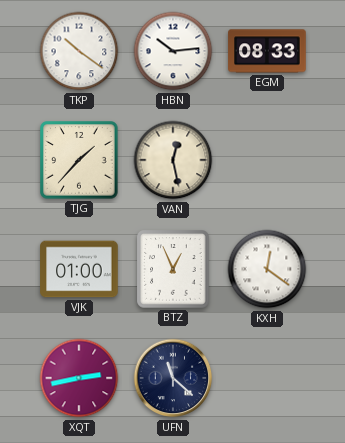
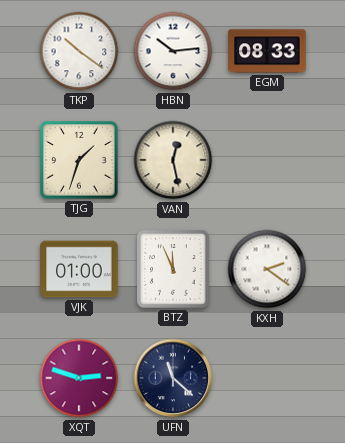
TJG: 1:37 -> 1:33 (79, 160)
BTZ: 12:56 -> 11:56 (173, 269)
KXH: 12:21 -> 2:21 (267, 269)
XQT: 2:43 -> 2:48 (79, 378)
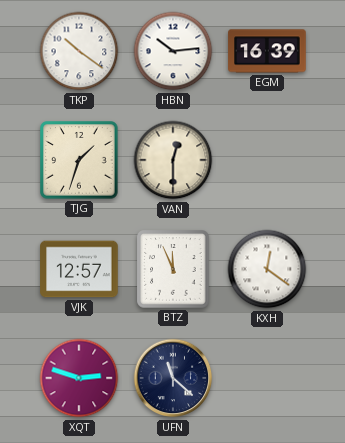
EGM: 08:33 -> 16:39 (267, 51)
VAN: 12:28 -> 12:30 (173, 160)
VJK: 01:00 -> 12:57 (79, 269)
KXH: 2:21 -> 12:21 (267, 269)
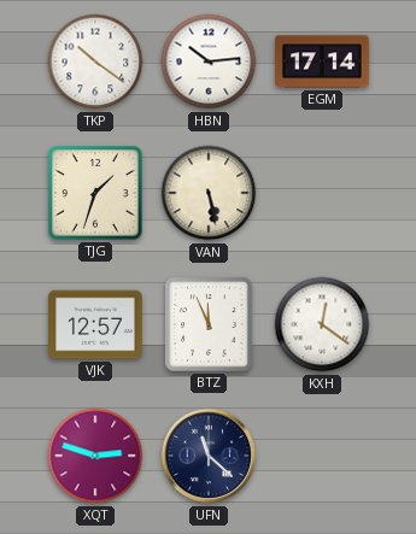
EGM: 16:39 -> 17:14 (322, 61)
VAN: 12:30 -> 5:28 (209, 193)
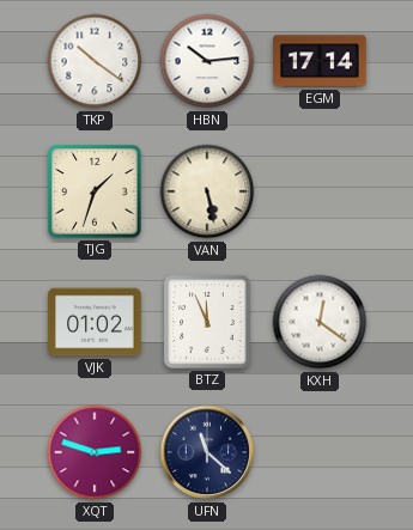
VJK: 12:57 -> 01:02 (95, 322)
